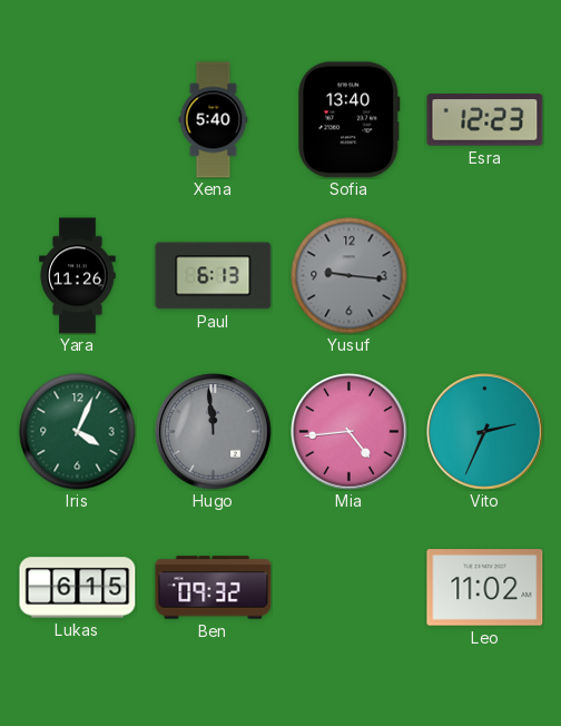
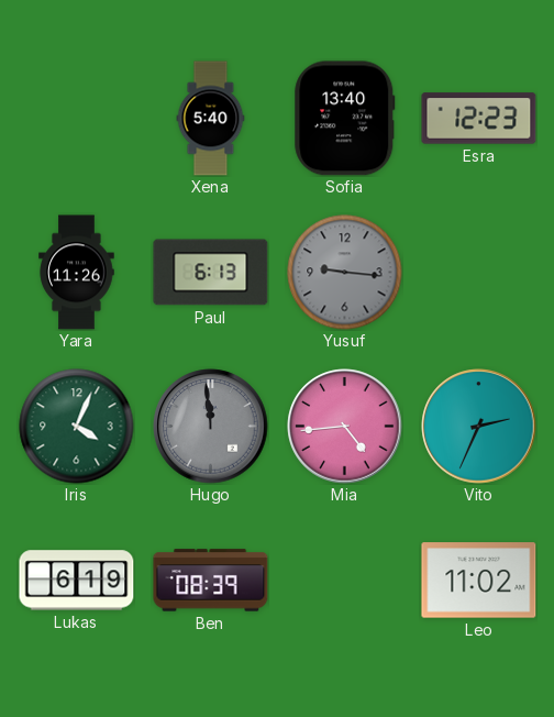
Lukas: 6:15 -> 6:19 (77, 581)
Ben: 09:32 -> 08:39 (211, 581)
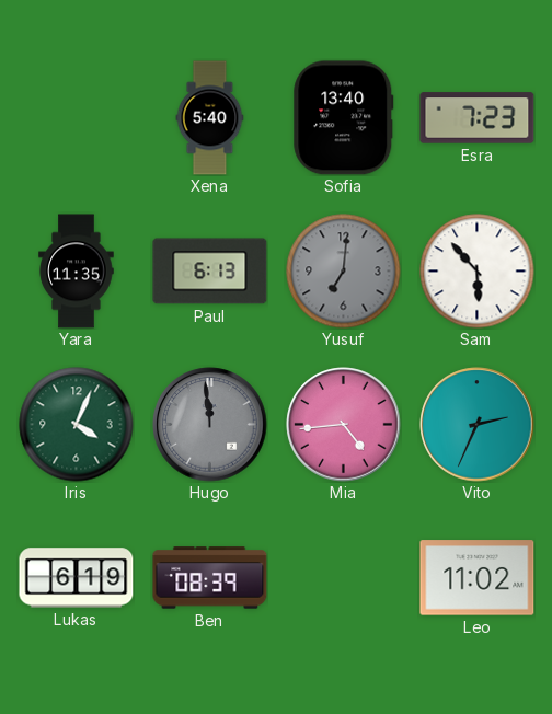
Esra: 12:23 -> 7:23 (478, 118)
Yara: 11:26 -> 11:35 (77, 272)
Yusuf: 9:16 -> 7:01 (344, 272)
Sam: none -> 5:53 (478, 272)
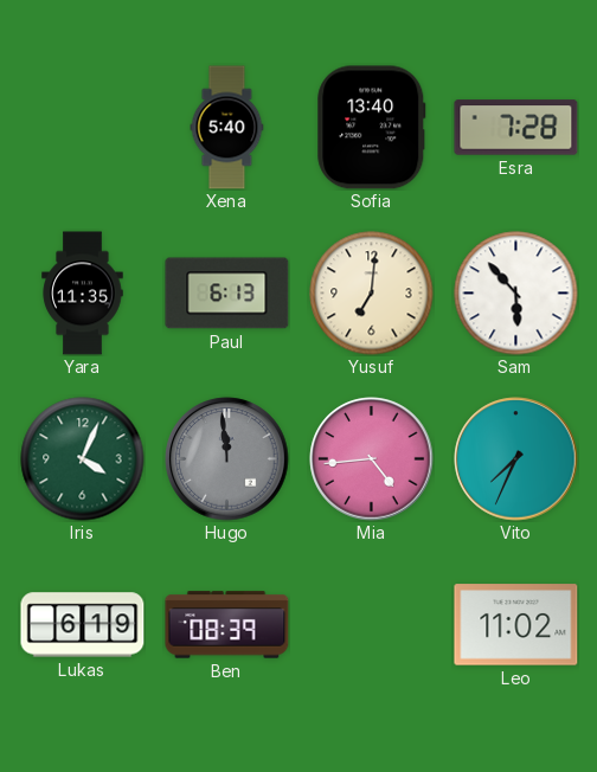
Esra: 7:23 -> 7:28 (516, 128)
Yusuf dial: grey -> cream (372, 294)
Vito: 2:34 -> 7:34 (516, 459)
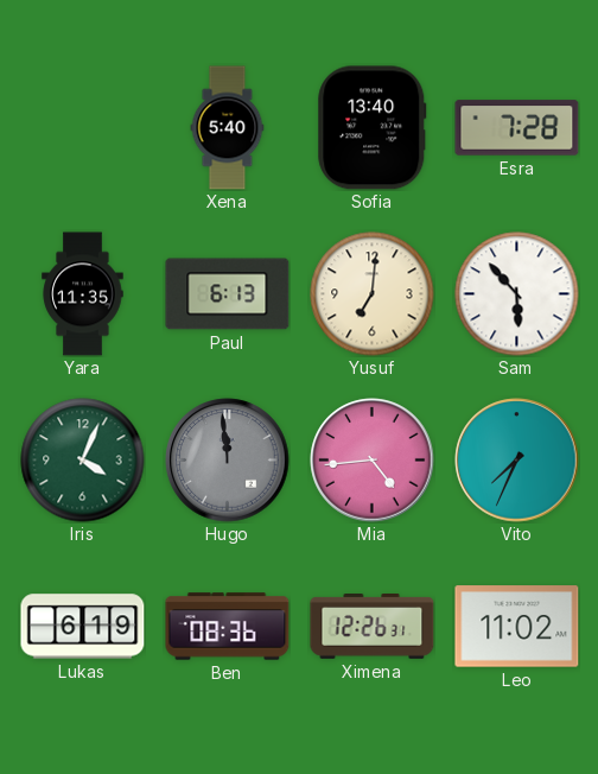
Ben: 08:39 -> 08:36 (228, 627)
Ximena: none -> 12:26 (373, 627)
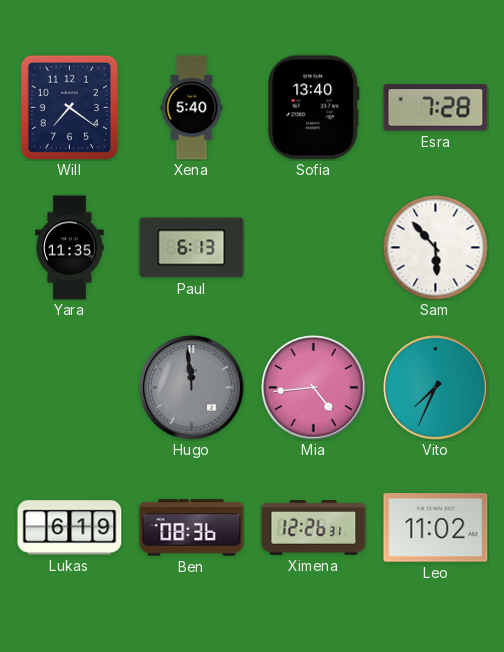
Will: none -> 7:21 (69, 107)
Yusuf: 7:01 -> none (373, 294)
Iris: 4:04 -> none (83, 461)
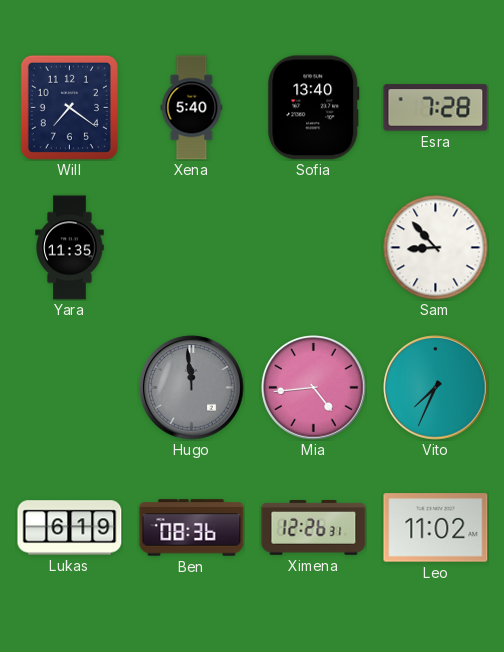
Paul: 6:13 -> none (192, 248)
Sam: 5:53 -> 8:53 (436, 248)
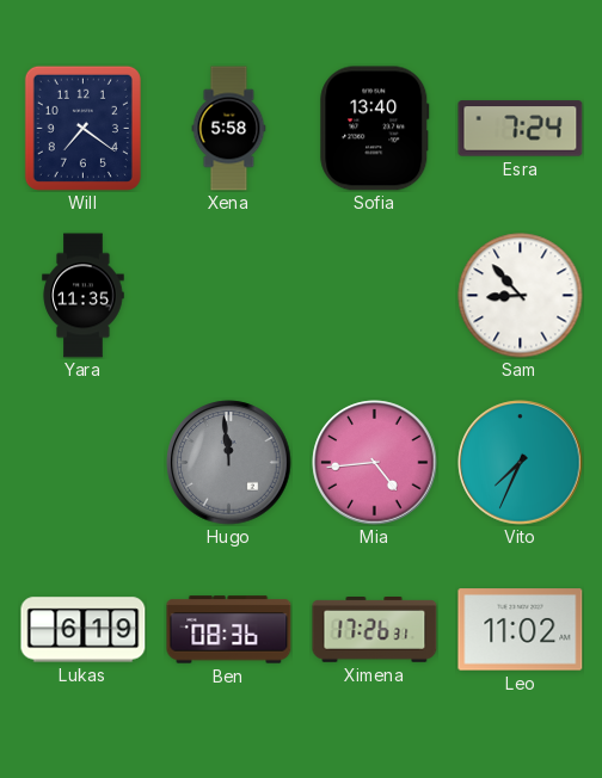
Xena: 5:40 -> 5:58 (229, 129)
Esra: 7:28 -> 7:24 (521, 129)
Ximena: 12:26 -> 17:26 (375, 630)
